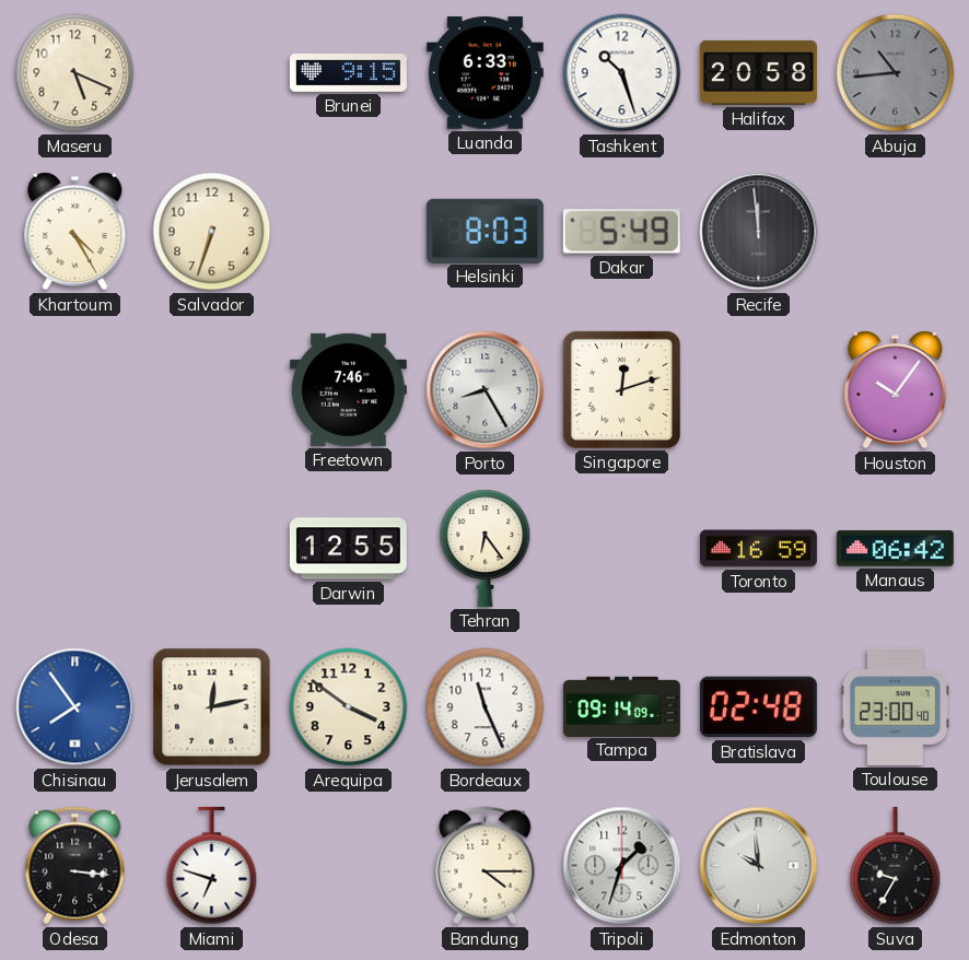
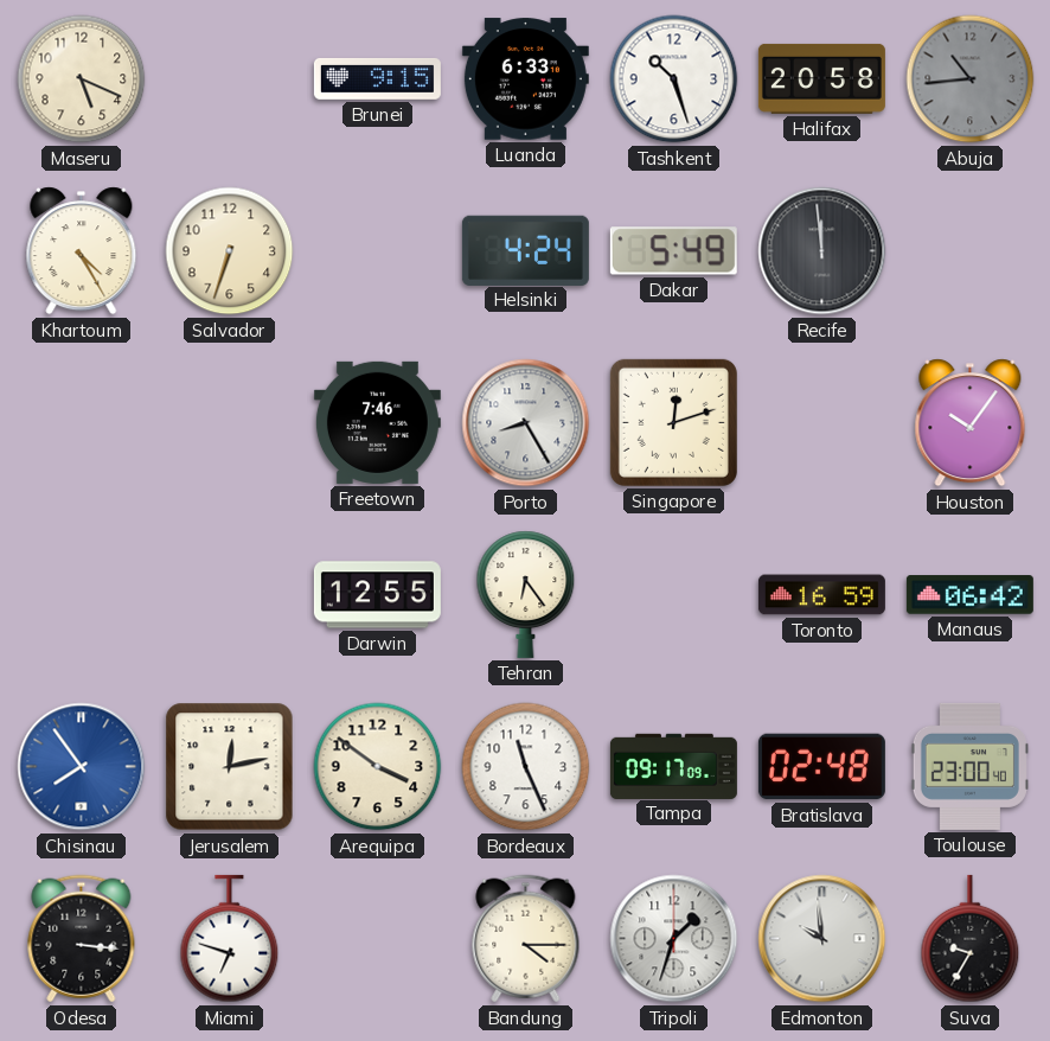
Helsinki: 8:03 -> 4:24 (525, 250)
Tampa: 09:14 -> 09:17 (673, 766)
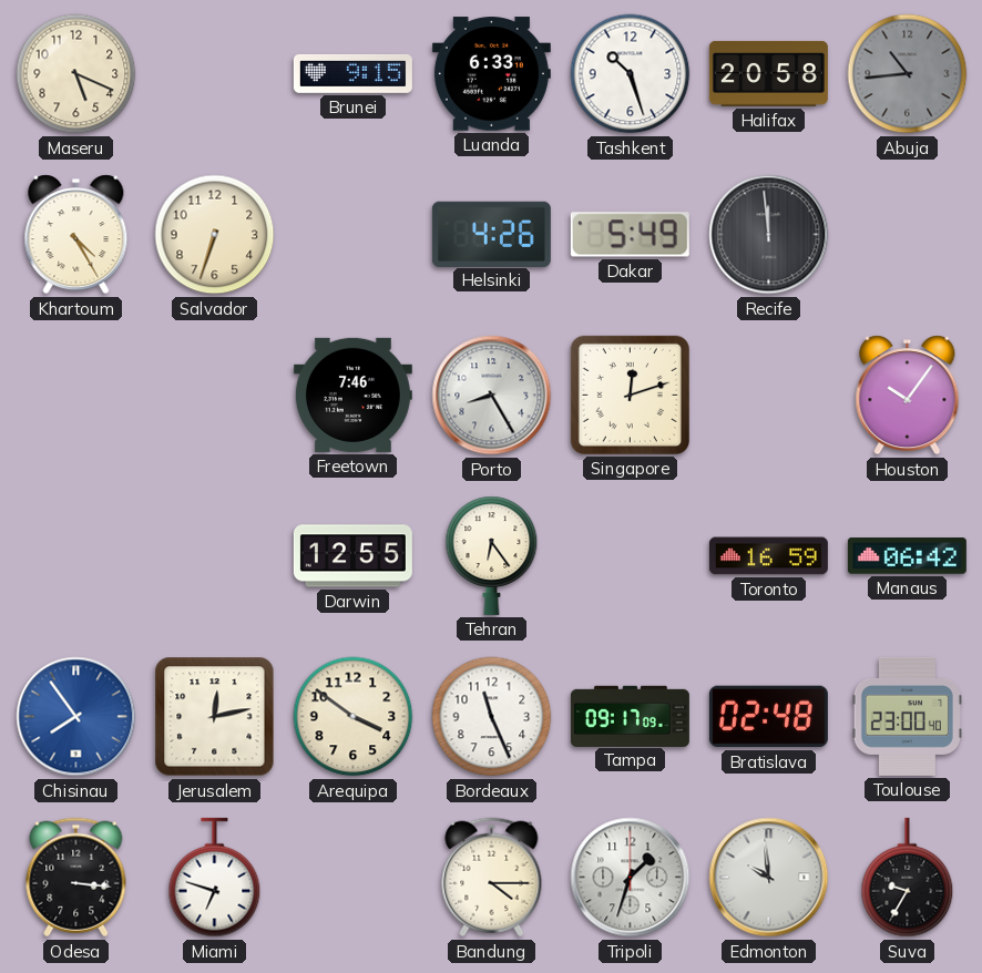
Helsinki: 4:24 -> 4:26 (491, 234)
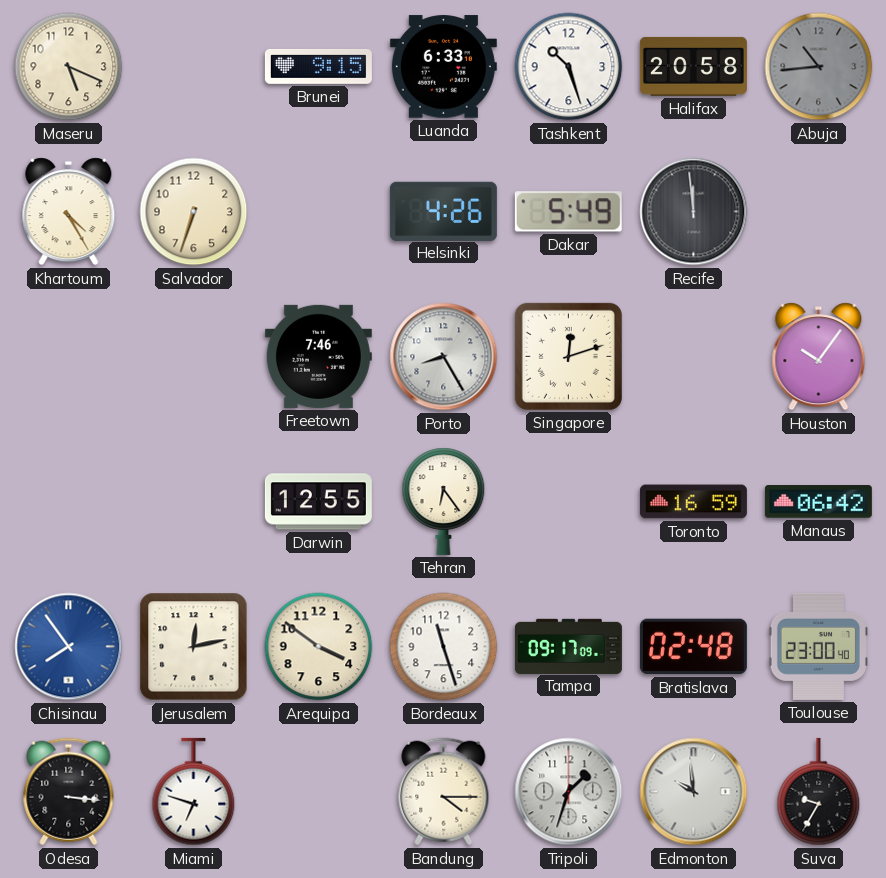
Bordeaux: 11:26 -> 11:27 (444, 647)
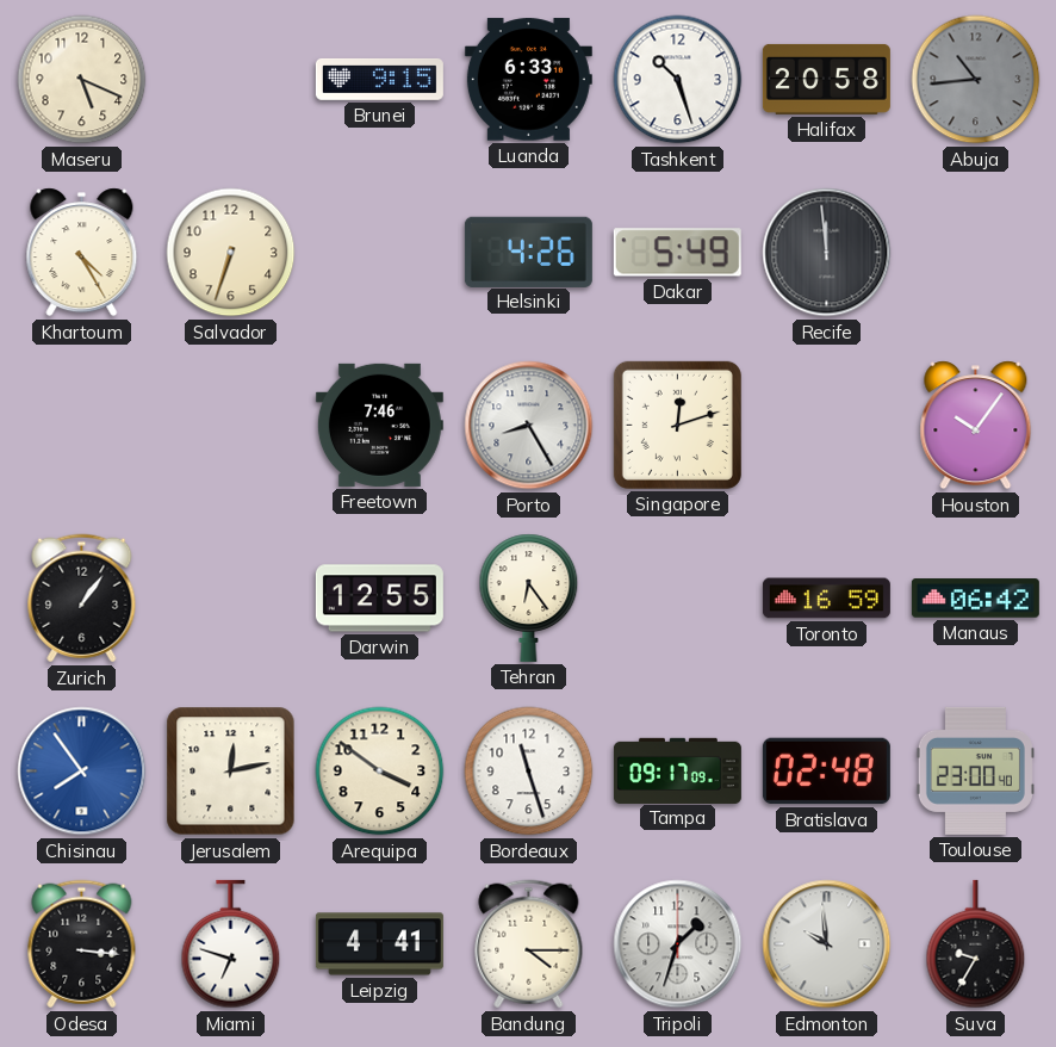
Zurich: none -> 1:06 (82, 599)
Leipzig: none -> 4:41 (379, 944)
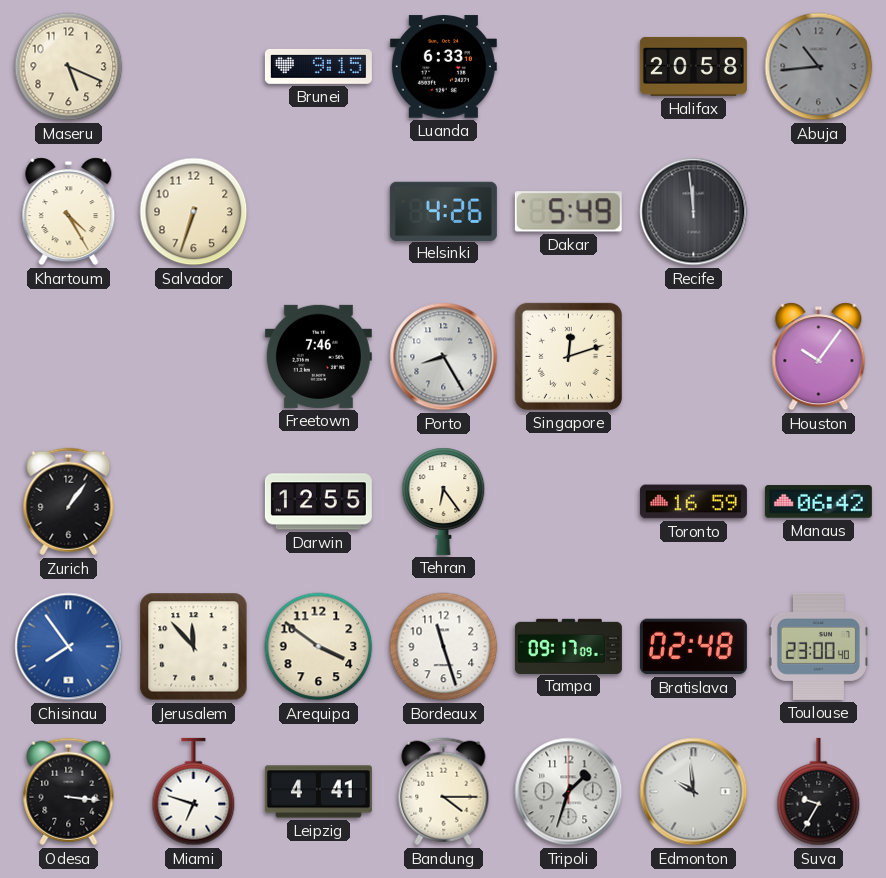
Tashkent: 10:27 -> none (678, 80)
Jerusalem: 12:13 -> 11:53 (194, 647)
